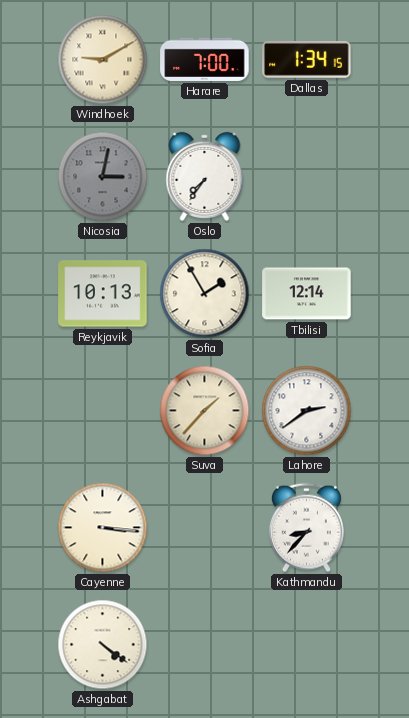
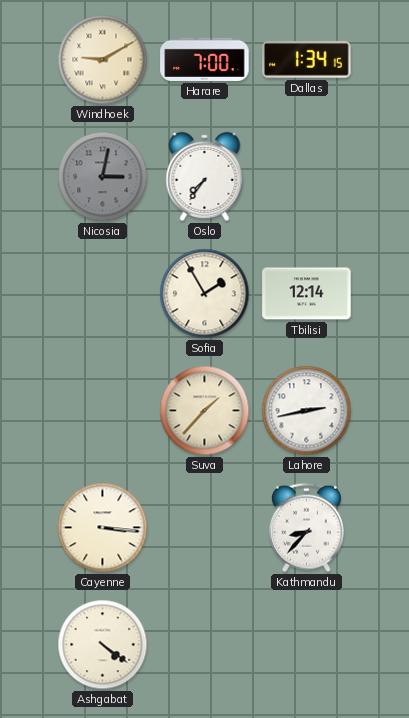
Reykjavik: 10:13 -> none (103, 294)
Lahore: 2:39 -> 2:43 (307, 411)
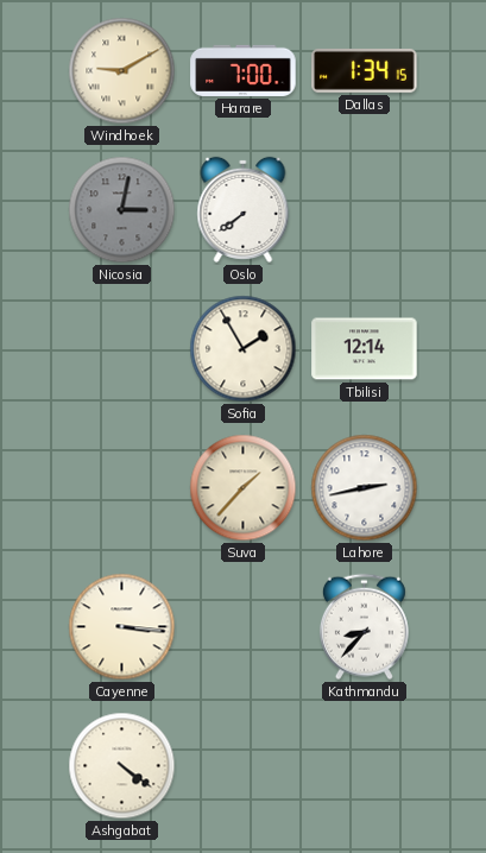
Oslo: 7:36 -> 7:39 (244, 209)
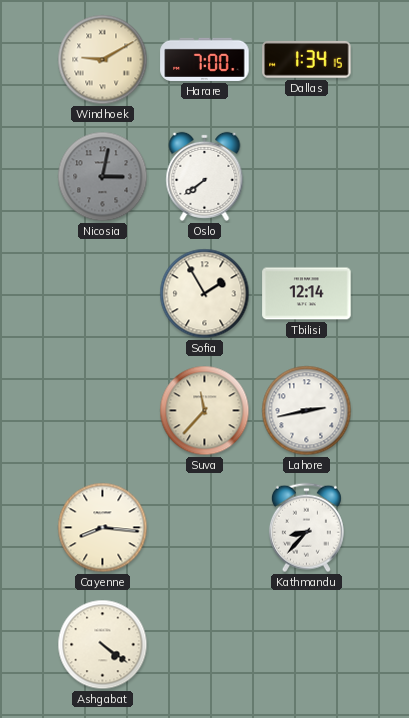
Suva: 1:37 -> 11:37 (205, 411)
Cayenne: 3:16 -> 8:16 (103, 528)
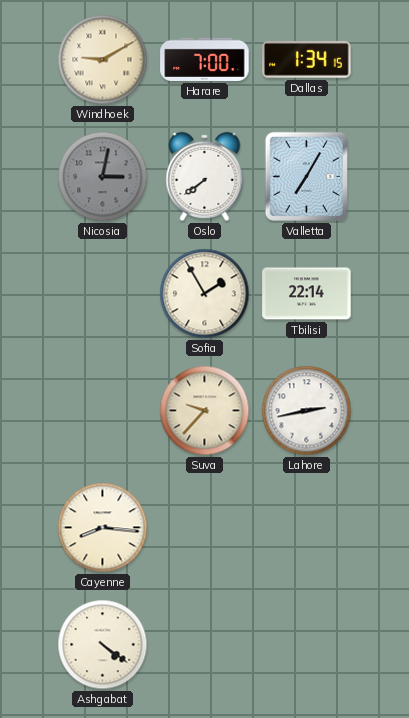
Valletta: none -> 7:05 (306, 176)
Tbilisi: 12:14 -> 22:14 (307, 294)
Suva: 11:37 -> 9:37 (205, 411)
Kathmandu: 8:37 -> none (306, 528)
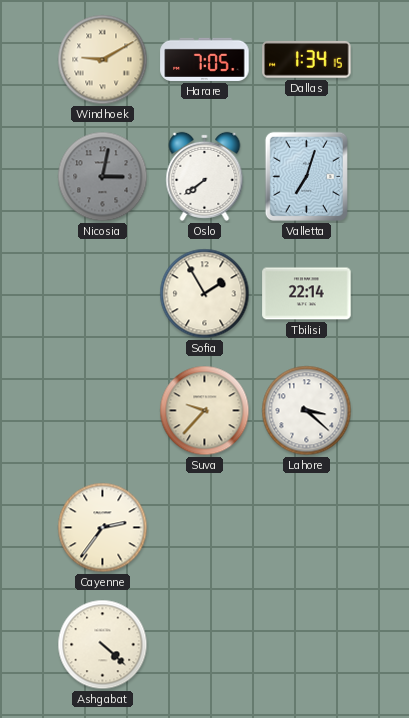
Harare: 7:00 -> 7:05 (205, 59)
Valletta: 7:05 -> 7:03 (306, 176)
Lahore: 2:43 -> 3:22 (307, 411)
Cayenne: 8:16 -> 2:36 (103, 528)
Ashgabat: 4:21 -> 4:22 (103, 645)
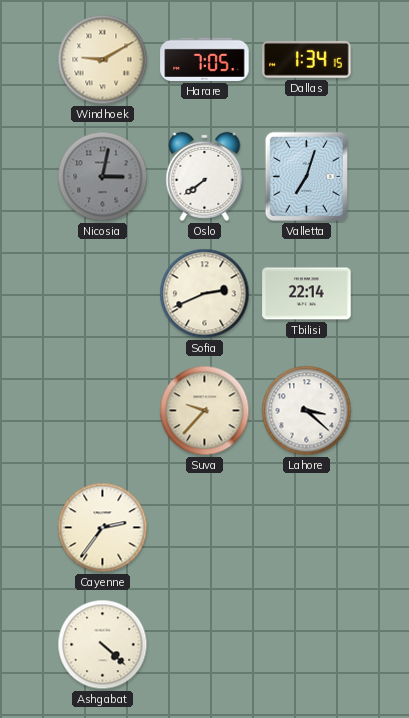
Sofia: 1:55 -> 2:41 (205, 294)
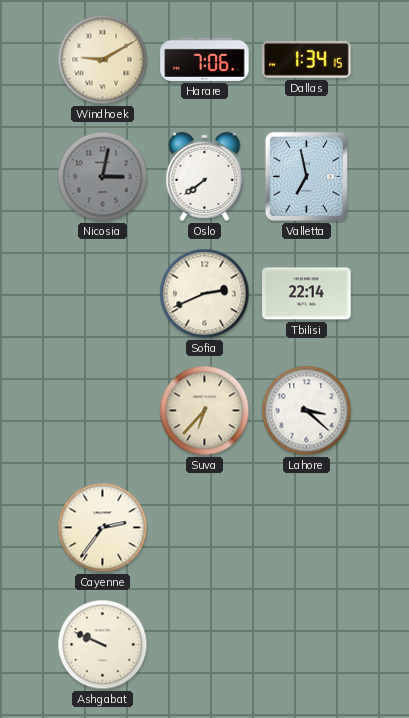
Harare: 7:05 -> 7:06 (205, 59)
Valletta: 7:03 -> 6:58 (306, 176)
Suva: 9:37 -> 6:37 (205, 411)
Ashgabat: 4:22 -> 9:49 (103, 645)
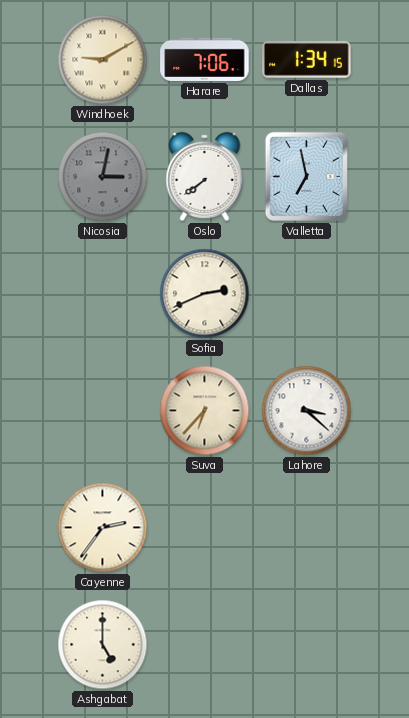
Tbilisi: 22:14 -> none (307, 294)
Ashgabat: 9:49 -> 5:00 (103, 645)
